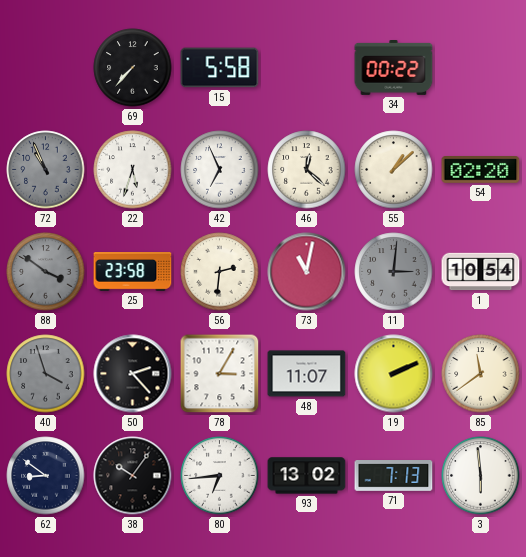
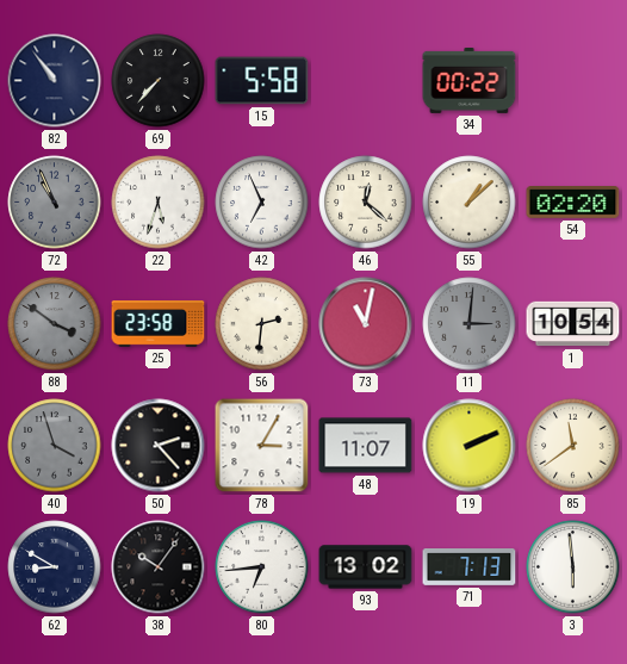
82: none -> 10:54 (55, 81)
62: 8:51 -> 8:50 (55, 567)
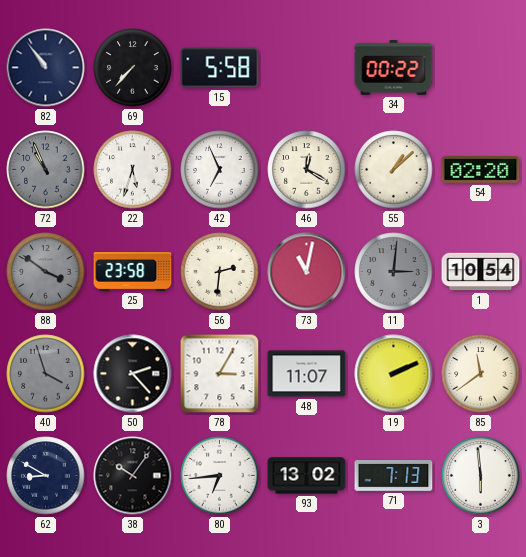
46: 12:22 -> 12:20 (307, 170)
